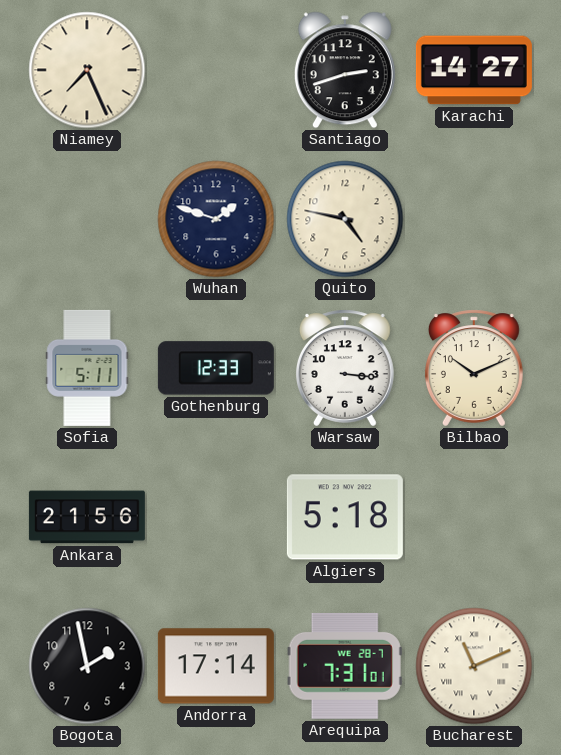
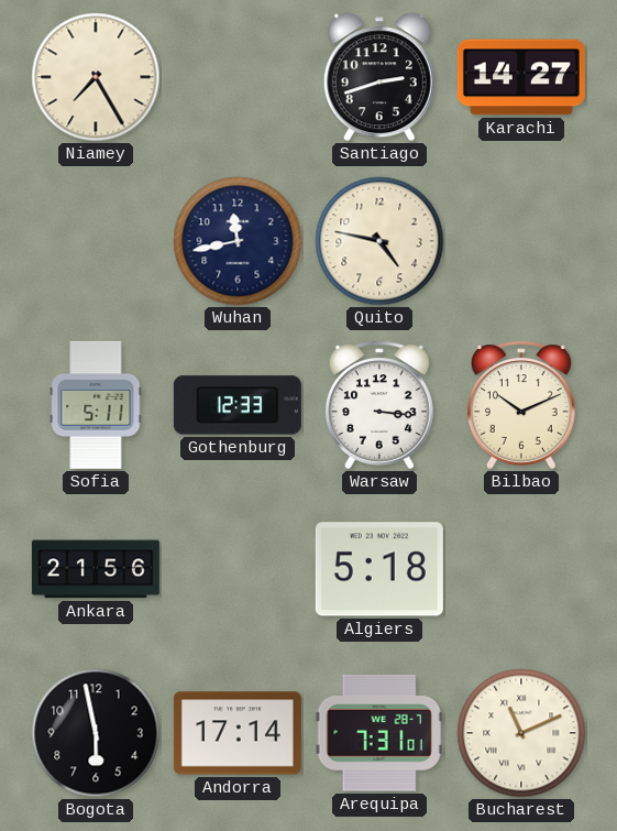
Niamey: 7:26 -> 7:25 (96, 77)
Wuhan: 1:48 -> 11:43 (238, 241)
Bogota: 1:58 -> 5:58 (96, 733)
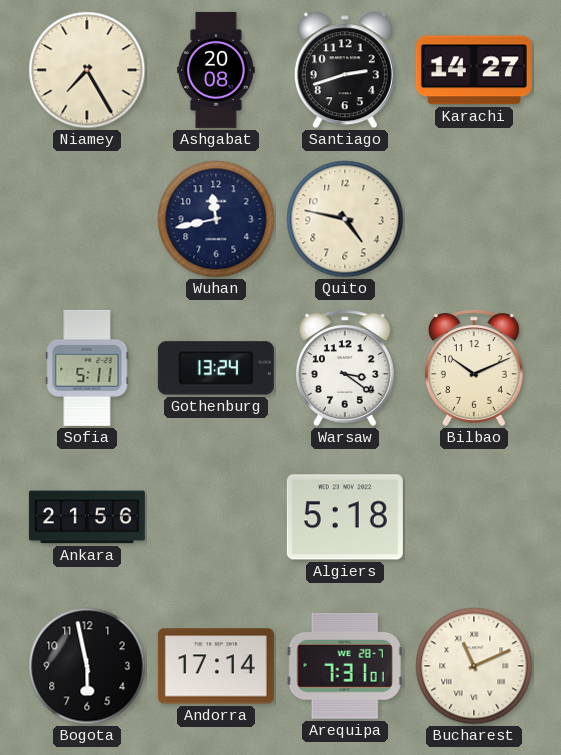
Ashgabat: none -> 20:08 (217, 70)
Gothenburg: 12:33 -> 13:24 (216, 368)
Warsaw: 3:16 -> 3:21 (345, 368)
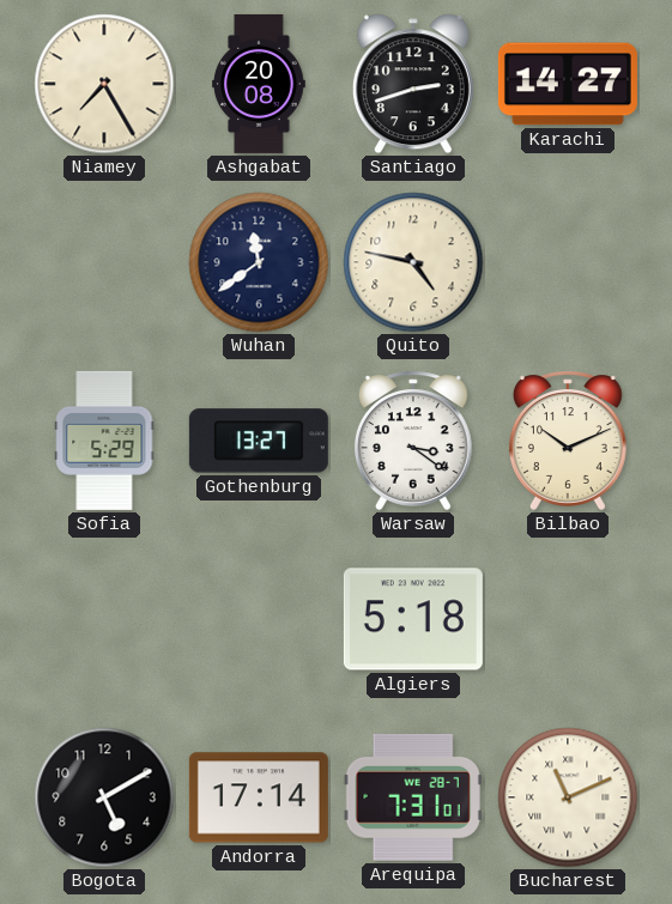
Wuhan: 11:43 -> 11:39 (259, 262)
Sofia: 5:11 -> 5:29 (104, 441)
Gothenburg: 13:24 -> 13:27 (259, 441)
Ankara: 21:56 -> none (87, 517)
Bogota: 5:58 -> 5:10 (104, 797)
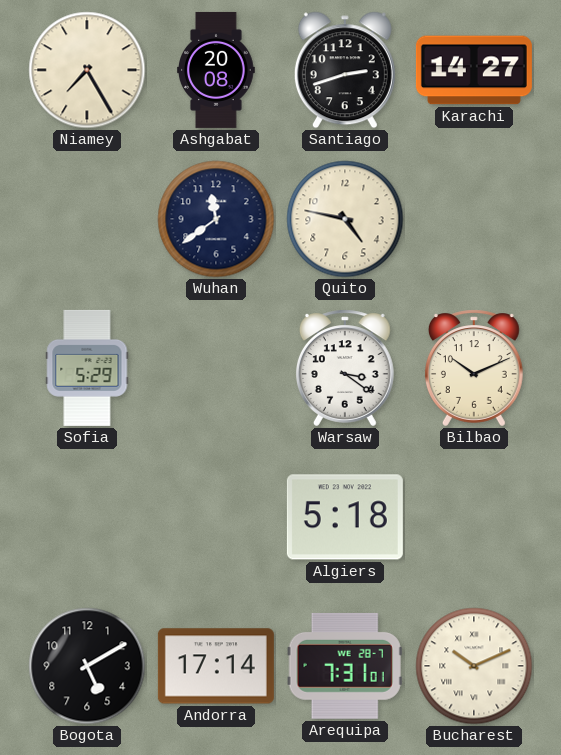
Gothenburg: 13:27 -> none (259, 441)
Bucharest: 11:11 -> 10:11 (474, 666)
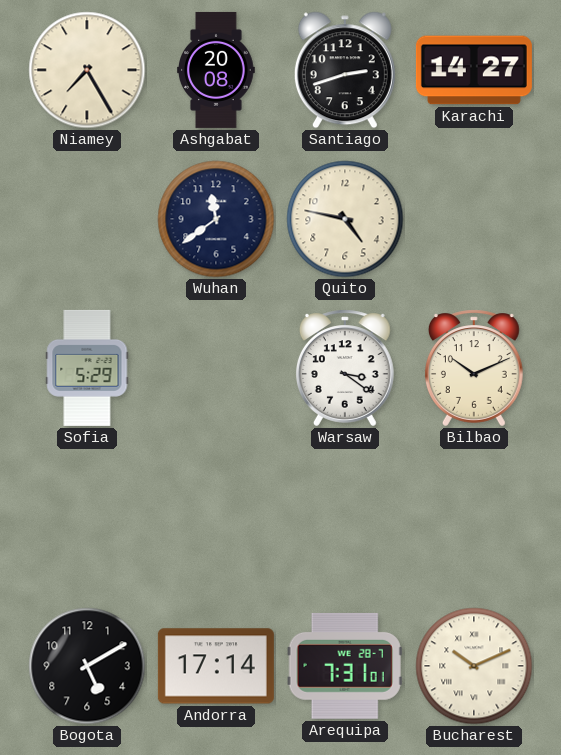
Algiers: 5:18 -> none (345, 517)
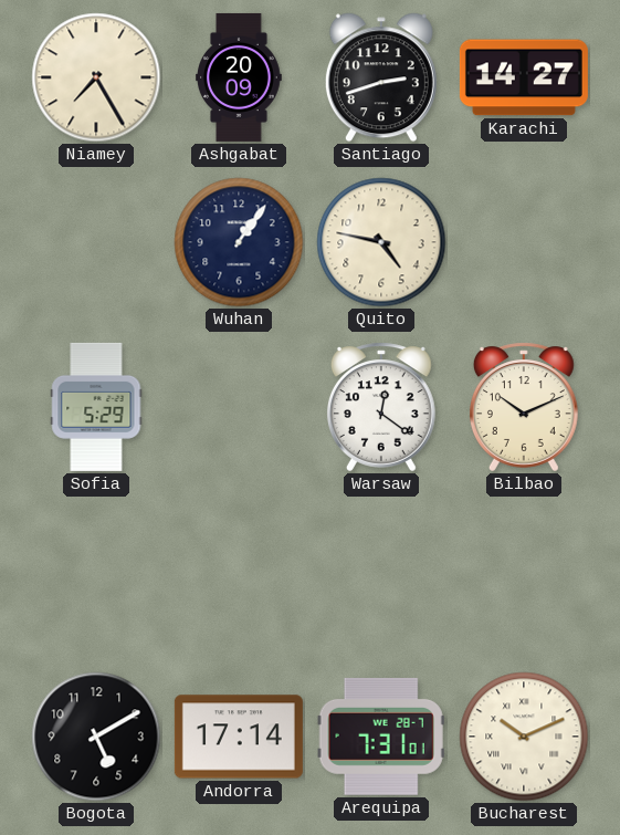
Ashgabat: 20:08 -> 20:09 (240, 77)
Wuhan: 11:39 -> 1:06 (239, 242)
Warsaw: 3:21 -> 12:21 (381, 407)
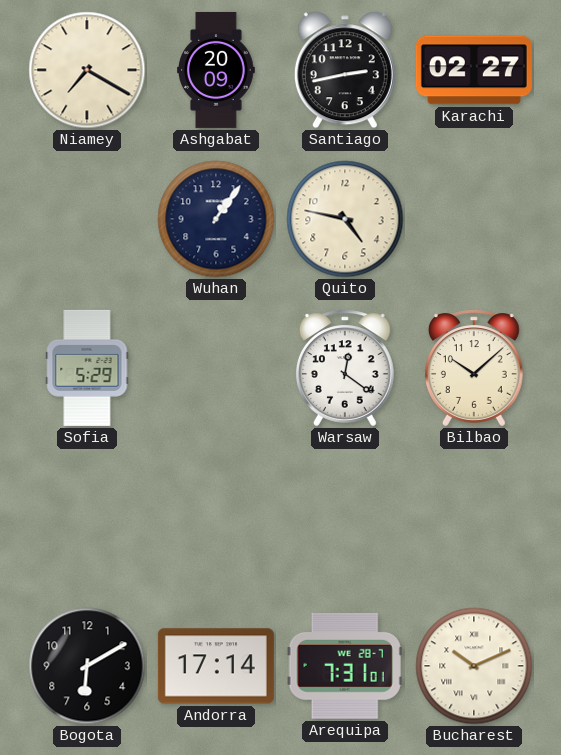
Niamey: 7:25 -> 7:20 (87, 70)
Santiago: 2:42 -> 2:43 (345, 70)
Karachi: 14:27 -> 02:27 (474, 70)
Bilbao: 10:11 -> 10:08 (474, 368)
Bogota: 5:10 -> 6:10 (87, 666)
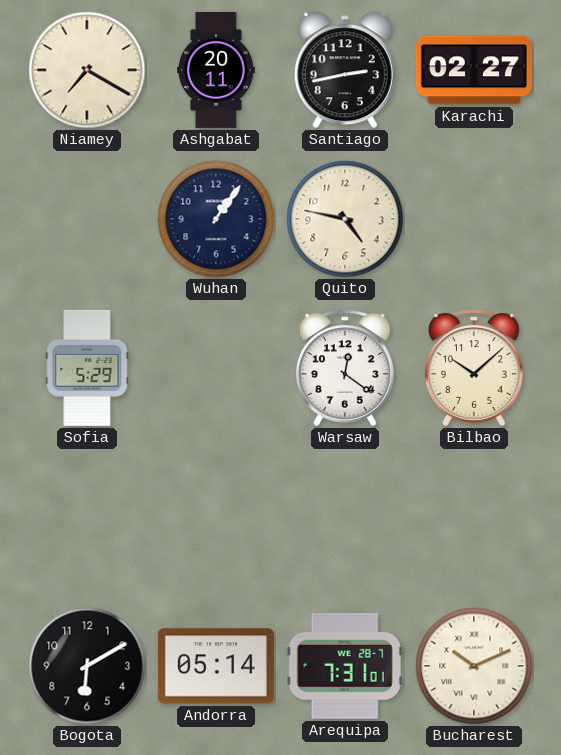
Ashgabat: 20:09 -> 20:11 (217, 70)
Andorra: 17:14 -> 05:14 (216, 666)
